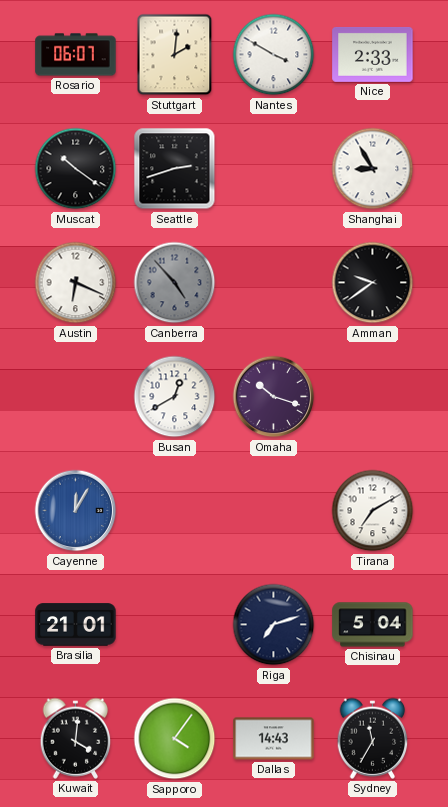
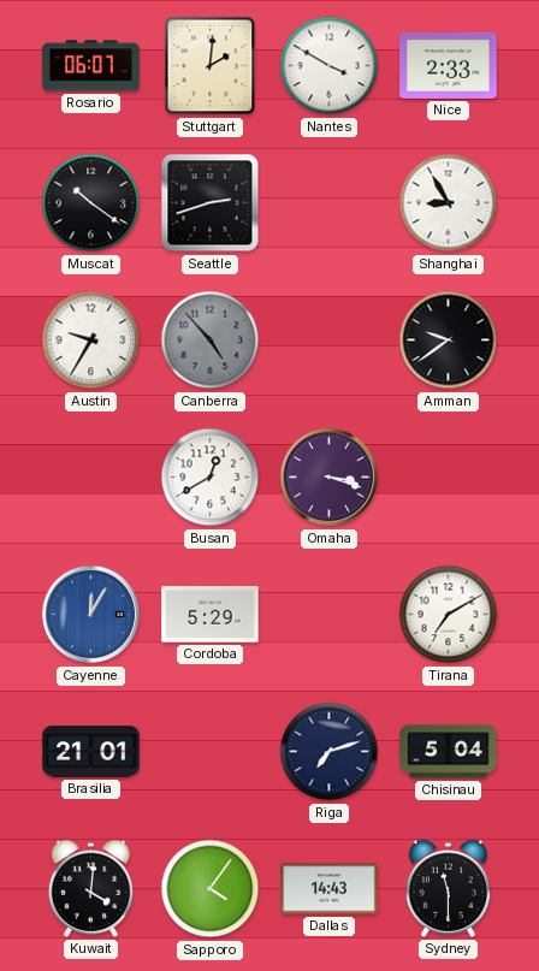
Austin: 6:19 -> 9:35 (91, 341)
Omaha: 10:18 -> 3:18 (330, 478)
Cordoba: none -> 5:29 (211, 615)
Sydney: 11:35 -> 11:30 (449, 888)
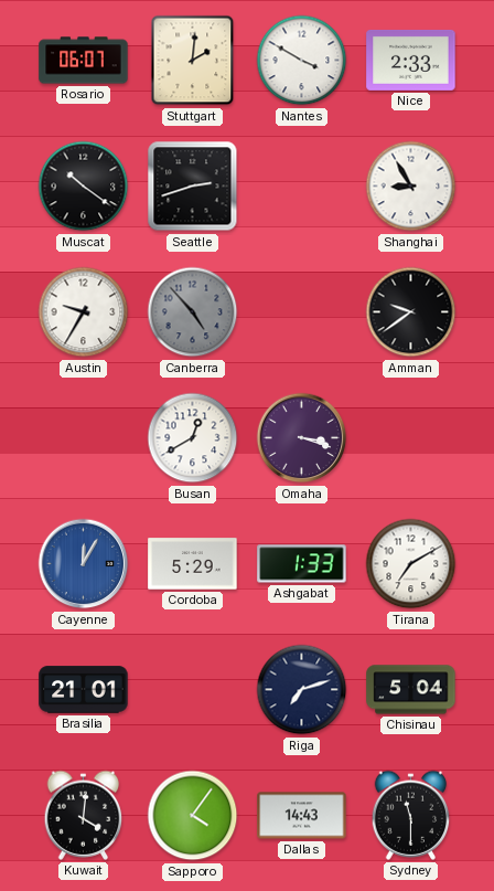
Ashgabat: none -> 1:33 (302, 564)
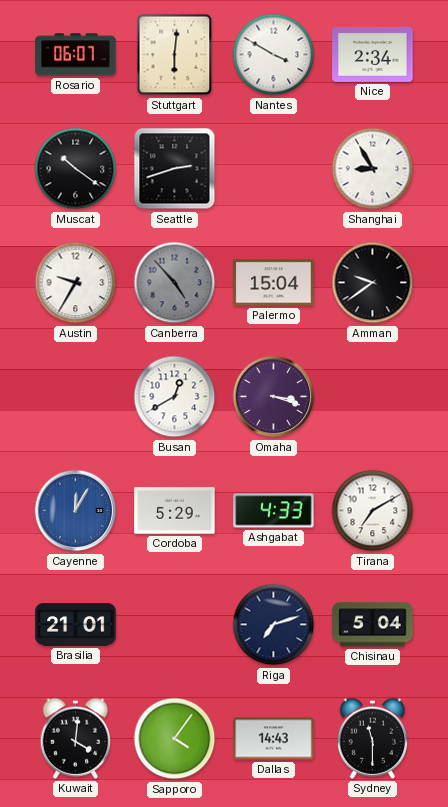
Stuttgart: 2:01 -> 6:01 (175, 55)
Nice: 2:33 -> 2:34 (373, 54)
Palermo: none -> 15:04 (274, 283)
Ashgabat: 1:33 -> 4:33 (274, 511)
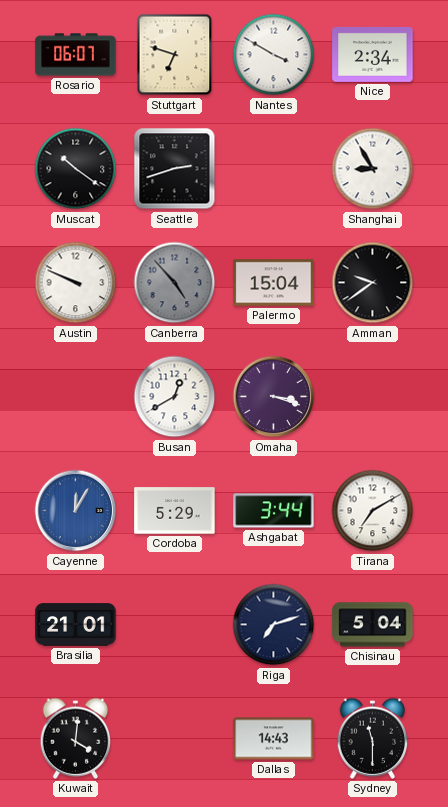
Stuttgart: 6:01 -> 6:48 (175, 55)
Austin: 9:35 -> 9:49 (76, 283)
Ashgabat: 4:33 -> 3:44 (274, 511)
Sapporo: 4:06 -> none (175, 739)
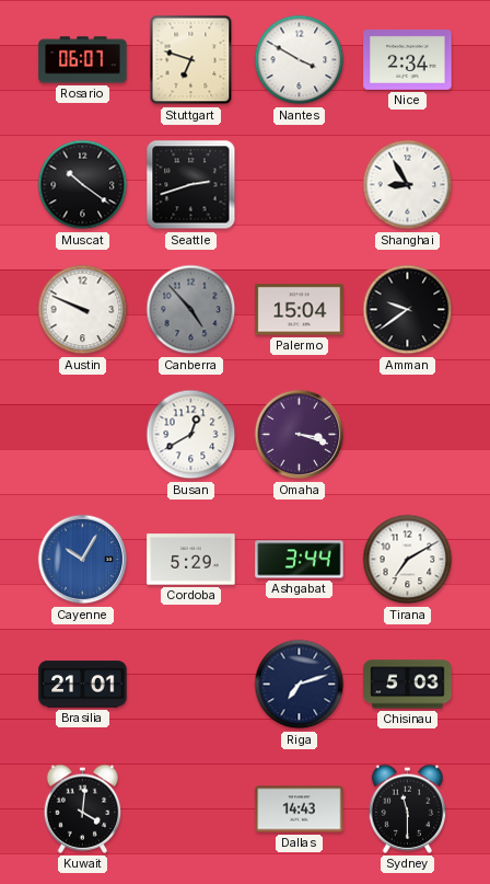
Cayenne: 12:05 -> 10:05 (83, 560)
Chisinau: 5:04 -> 5:03 (408, 685)
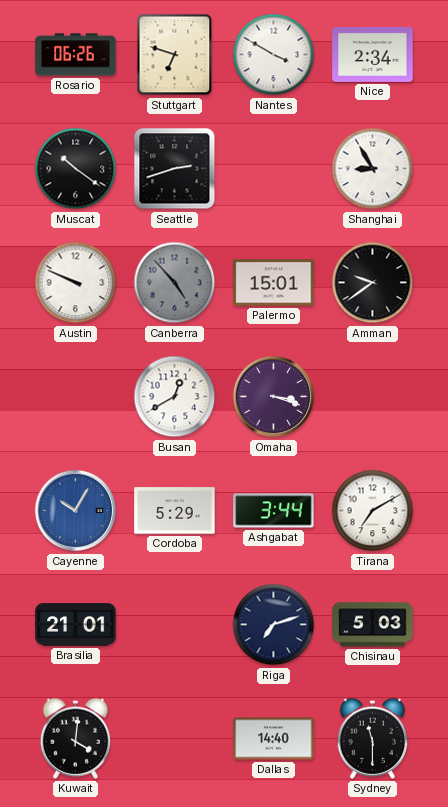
Rosario: 06:07 -> 06:26 (76, 55)
Palermo: 15:04 -> 15:01 (274, 283)
Dallas: 14:43 -> 14:40 (274, 739)
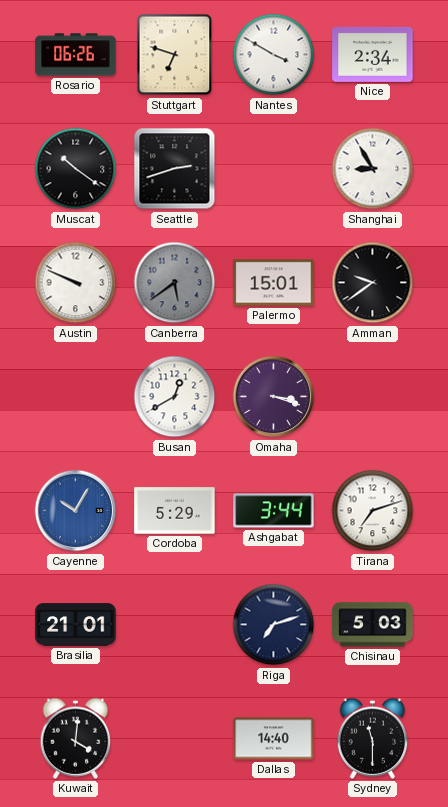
Canberra: 4:53 -> 5:39 (175, 283)
Tirana: 7:10 -> 7:12 (373, 511)
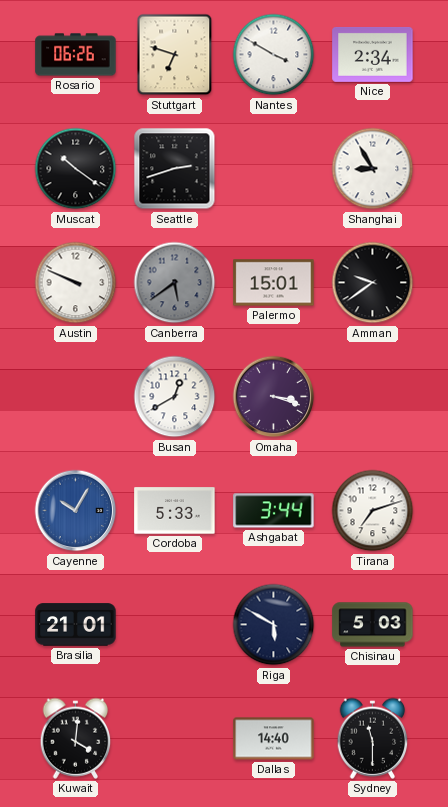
Cordoba: 5:29 -> 5:33 (175, 511)
Riga: 7:12 -> 5:50 (274, 625)
